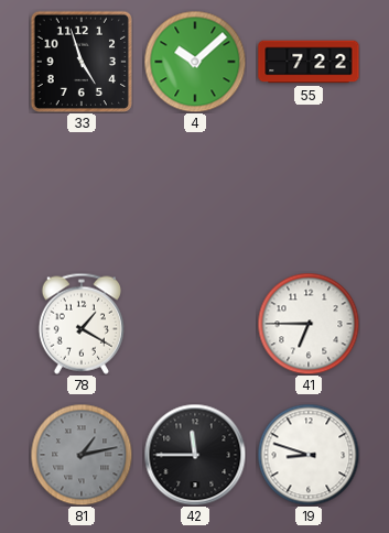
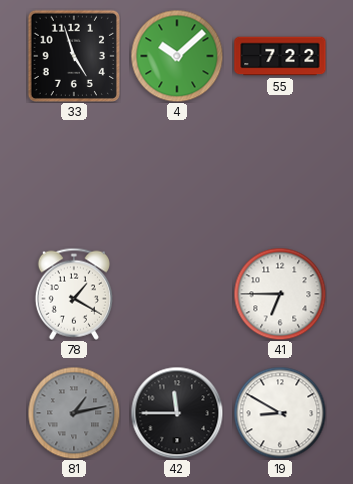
19: 8:48 -> 8:50 (280, 413)
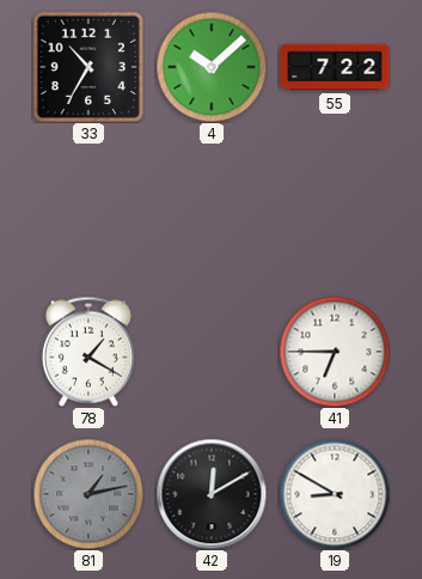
33: 4:57 -> 10:35 (87, 66)
42: 11:45 -> 12:10 (212, 494)
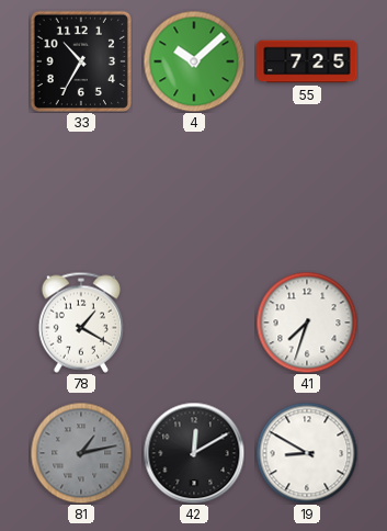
55: 7:22 -> 7:25 (307, 61)
41: 6:45 -> 7:33 (307, 323)
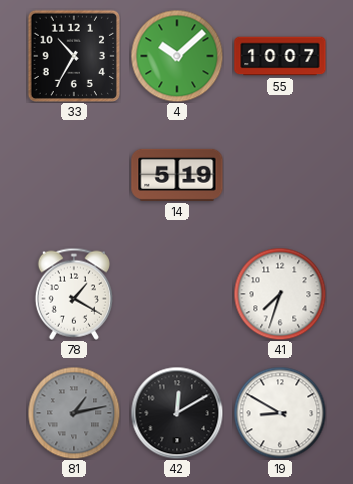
55: 7:25 -> 10:07 (280, 56)
14: none -> 5:19 (177, 175)
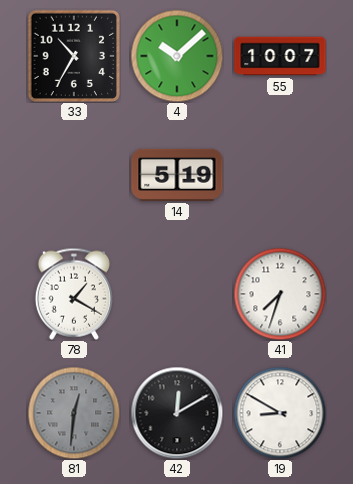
81: 1:13 -> 12:31 (74, 413)
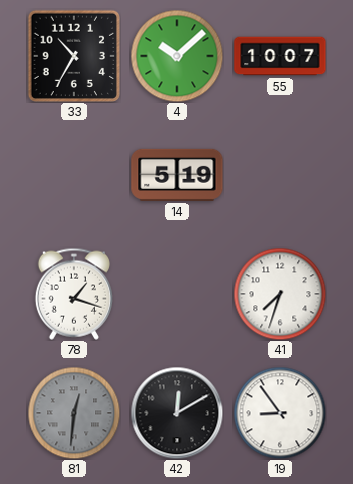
78: 1:20 -> 1:18 (74, 294)
19: 8:50 -> 8:54 (280, 413)
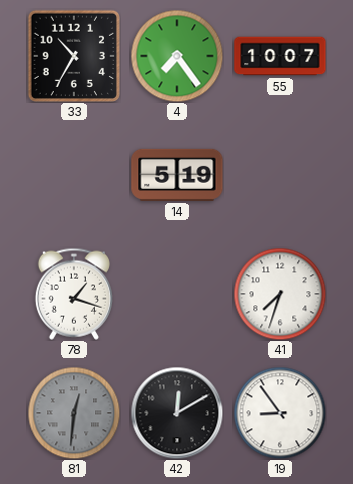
4: 10:08 -> 7:24 (177, 56)
